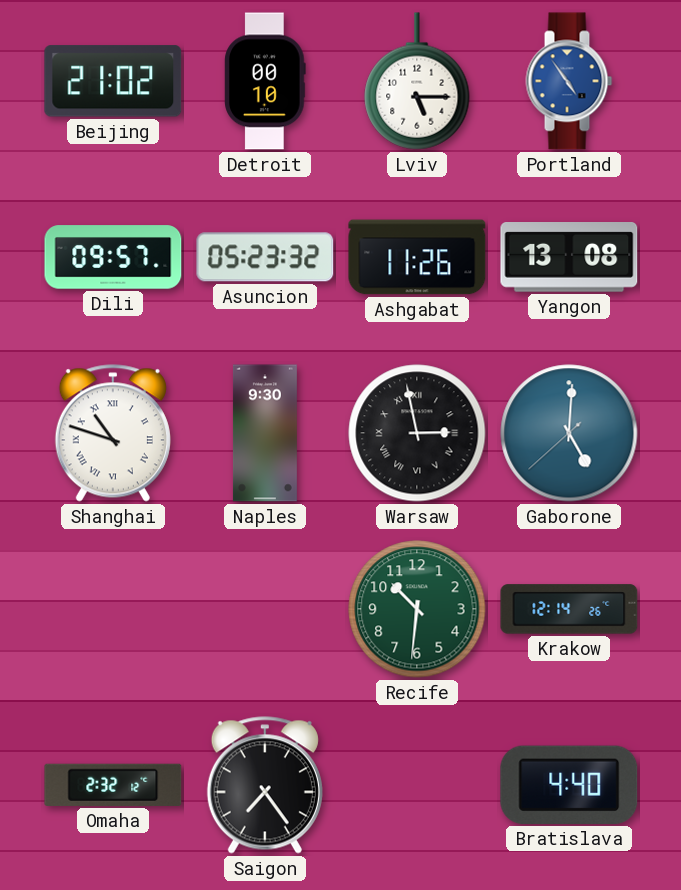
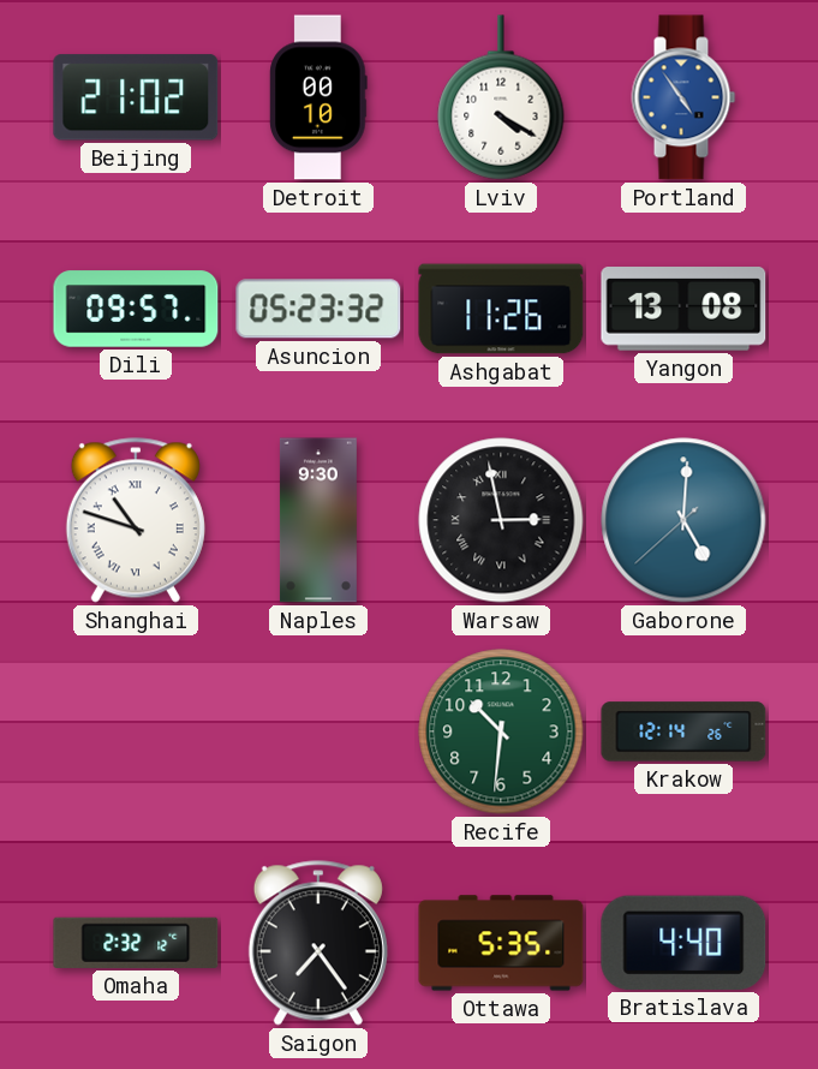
Lviv: 5:15 -> 4:20 (501, 97)
Ottawa: none -> 5:35 (501, 943)
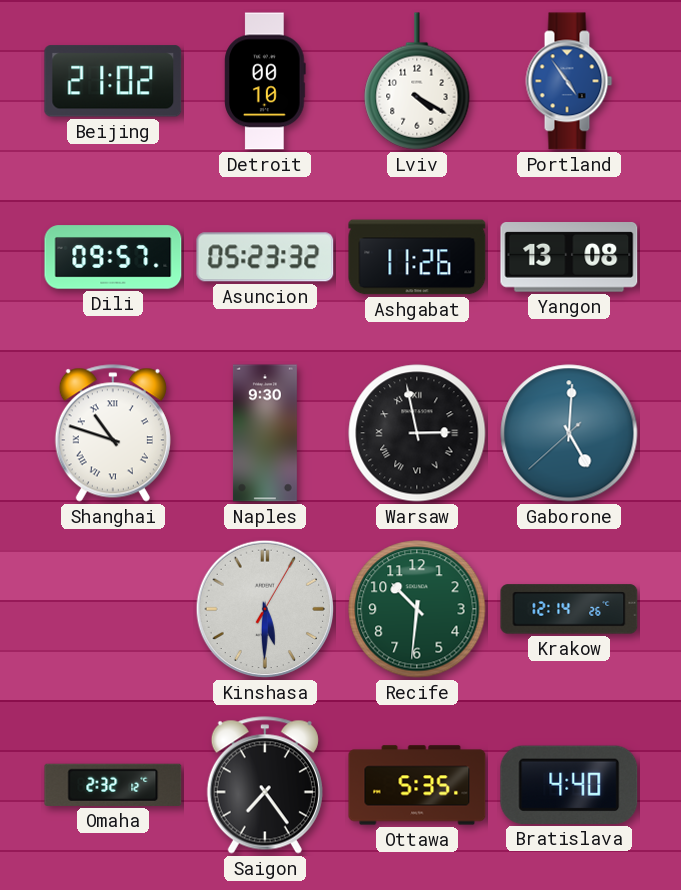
Kinshasa: none -> 5:30 (265, 609)
